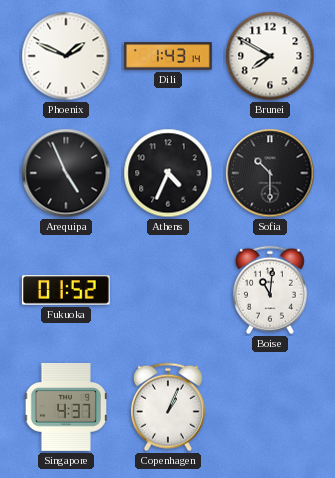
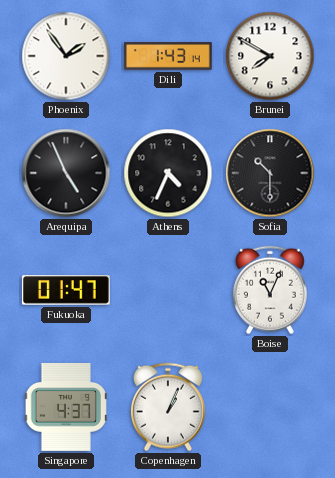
Phoenix: 1:49 -> 1:54 (66, 56)
Fukuoka: 01:52 -> 01:47 (66, 290)
Boise: 11:01 -> 11:04 (270, 290)
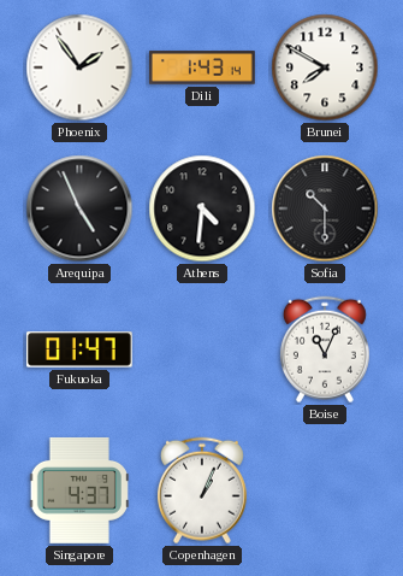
Athens: 4:34 -> 4:31 (202, 208)
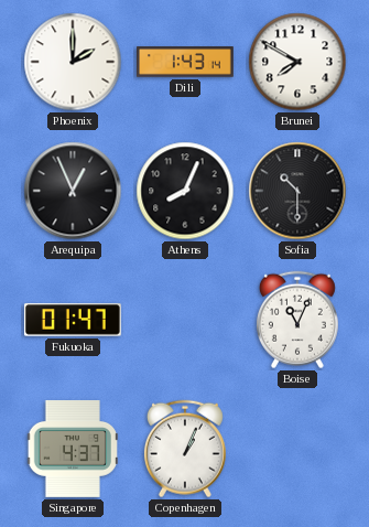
Phoenix: 1:54 -> 2:00 (73, 62)
Arequipa: 4:56 -> 12:56 (73, 191)
Athens: 4:31 -> 8:04 (185, 191)
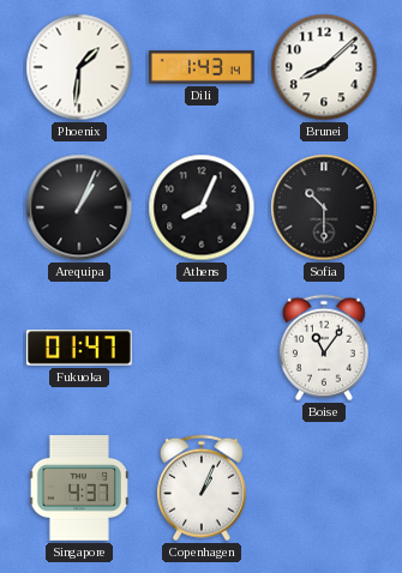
Phoenix: 2:00 -> 1:31 (79, 67)
Brunei: 7:50 -> 8:08 (324, 67)
Arequipa: 12:56 -> 1:04 (79, 207)
Boise: 11:04 -> 11:06 (324, 348)
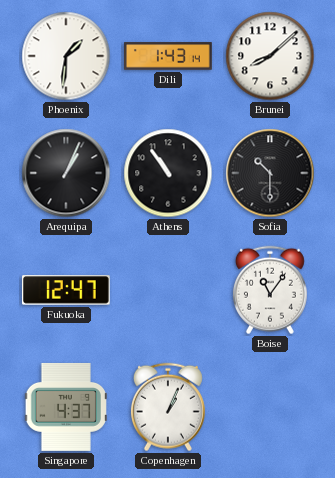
Athens: 8:04 -> 10:54 (168, 173)
Fukuoka: 01:47 -> 12:47 (66, 290)
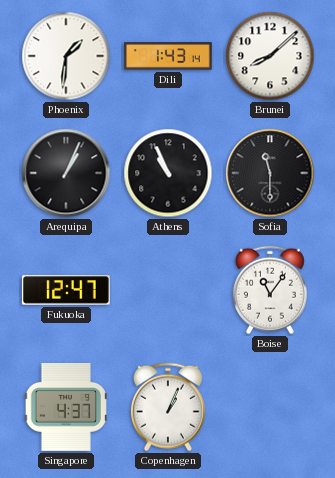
Athens: 10:54 -> 10:56 (168, 173)
Sofia: 10:30 -> 11:30 (270, 173)
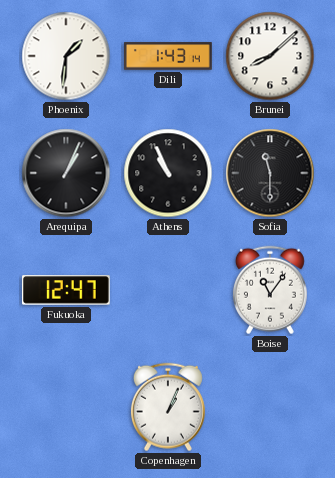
Singapore: 4:37 -> none (66, 407)
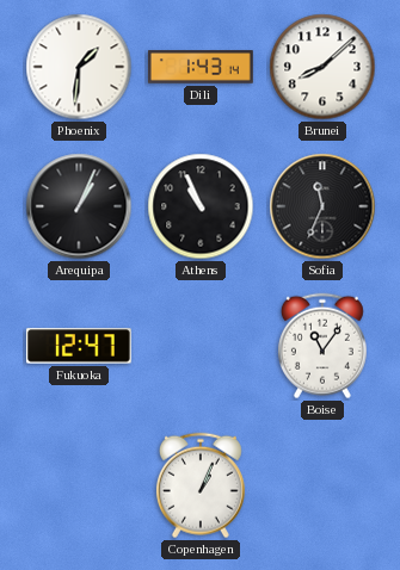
Sofia: 11:30 -> 11:34 (322, 206)
